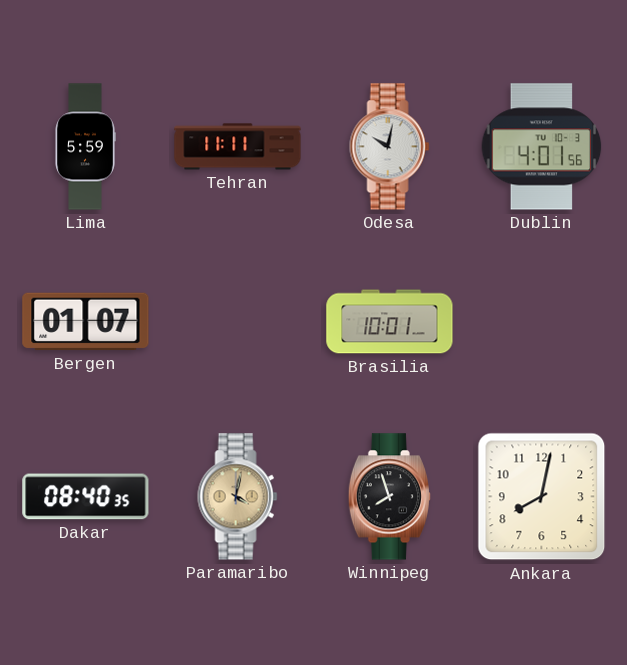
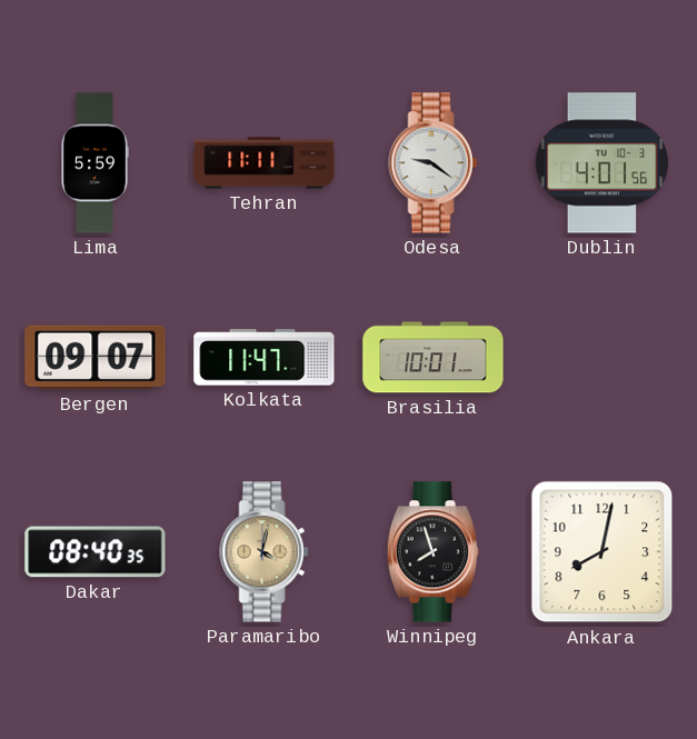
Odesa: 10:02 -> 9:21 (434, 163)
Bergen: 01:07 -> 09:07 (96, 358)
Kolkata: none -> 11:47 (265, 358)
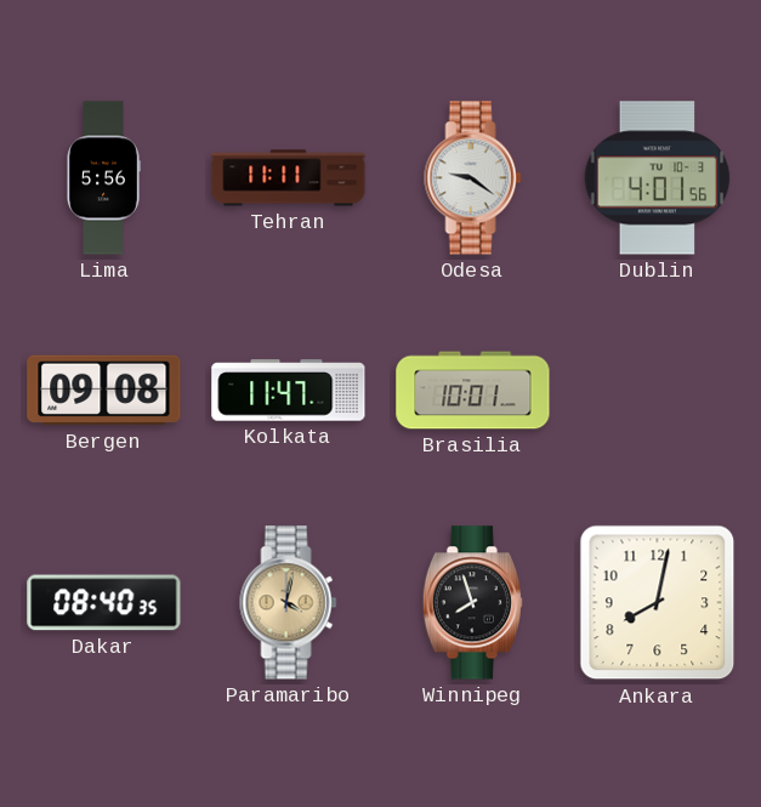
Lima: 5:59 -> 5:56 (103, 178)
Bergen: 09:07 -> 09:08 (104, 391)
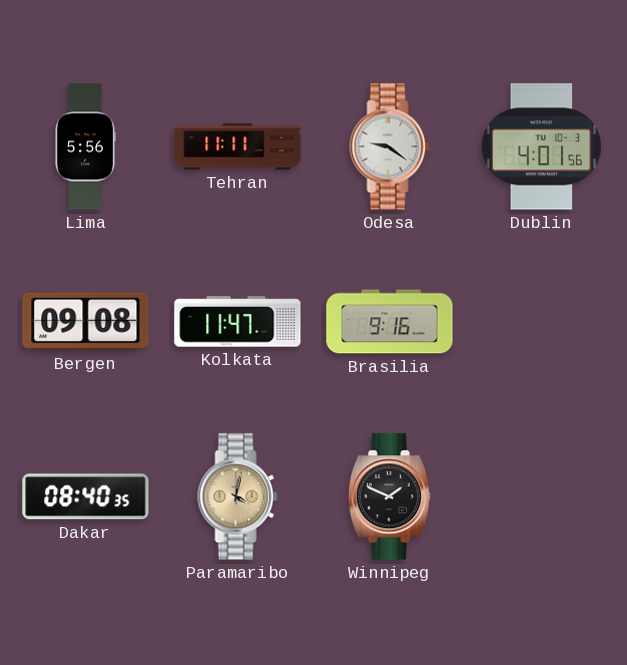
Brasilia: 10:01 -> 9:16 (390, 322)
Winnipeg: 7:57 -> 1:49 (389, 497)
Ankara: 8:02 -> none (658, 603)
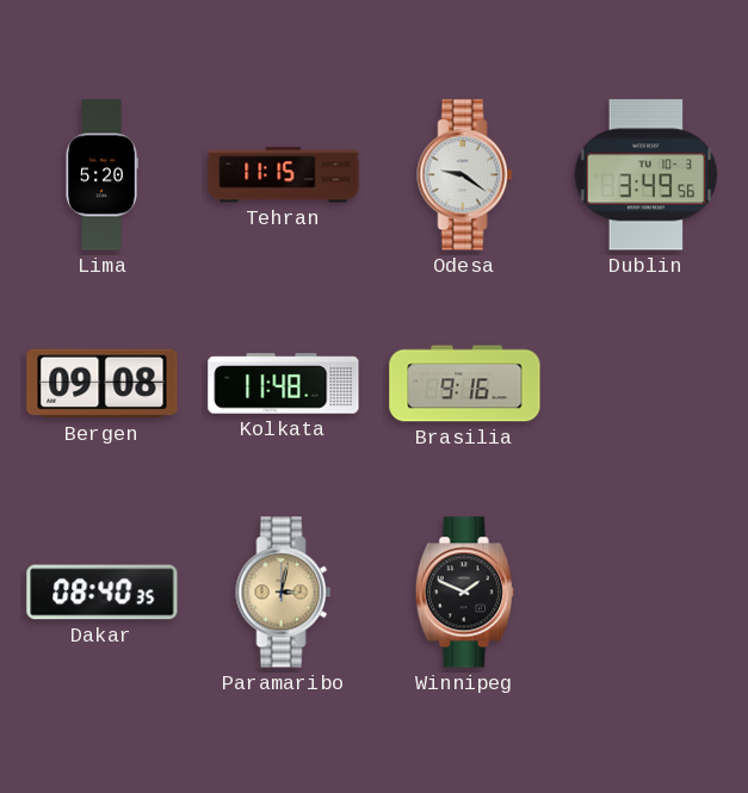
Lima: 5:56 -> 5:20 (101, 175)
Tehran: 11:11 -> 11:15 (284, 175)
Dublin: 4:01 -> 3:49 (647, 175)
Kolkata: 11:47 -> 11:48 (284, 384)
Paramaribo: 4:02 -> 3:02 (284, 593)
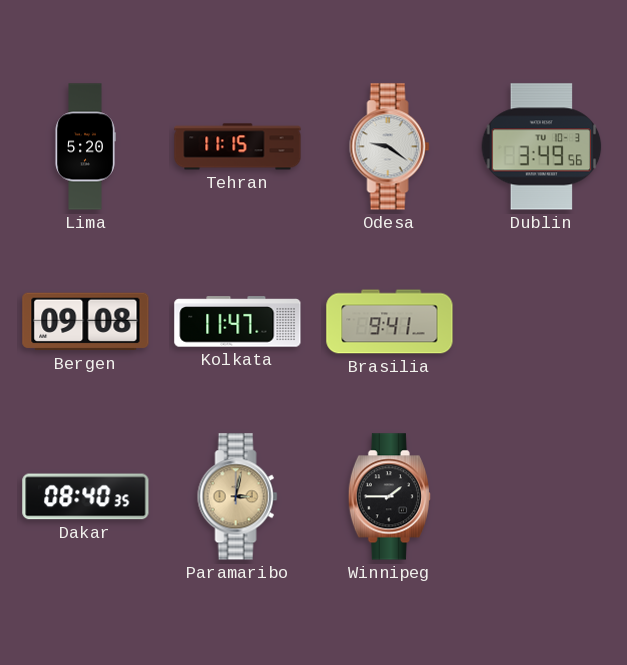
Kolkata: 11:48 -> 11:47 (238, 322)
Brasilia: 9:16 -> 9:41 (390, 322)
Winnipeg: 1:49 -> 1:45 (389, 497)
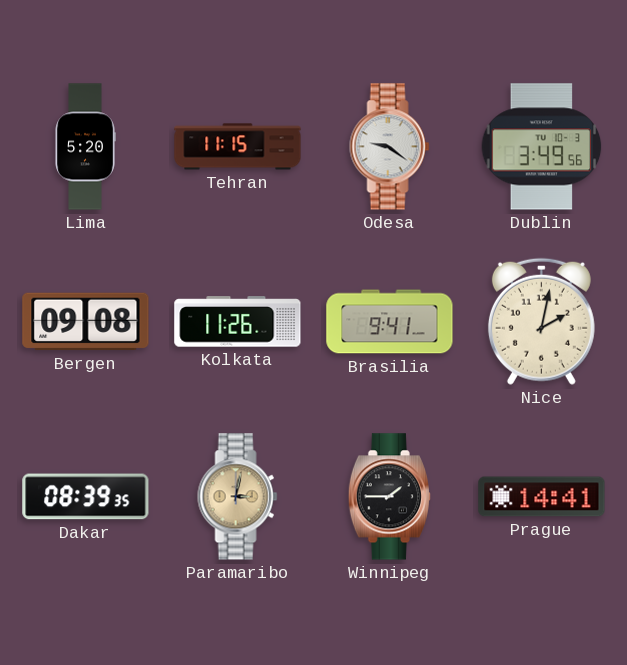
Kolkata: 11:47 -> 11:26 (238, 322)
Nice: none -> 2:02 (541, 321)
Dakar: 08:40 -> 08:39 (86, 497)
Prague: none -> 14:41 (542, 497)
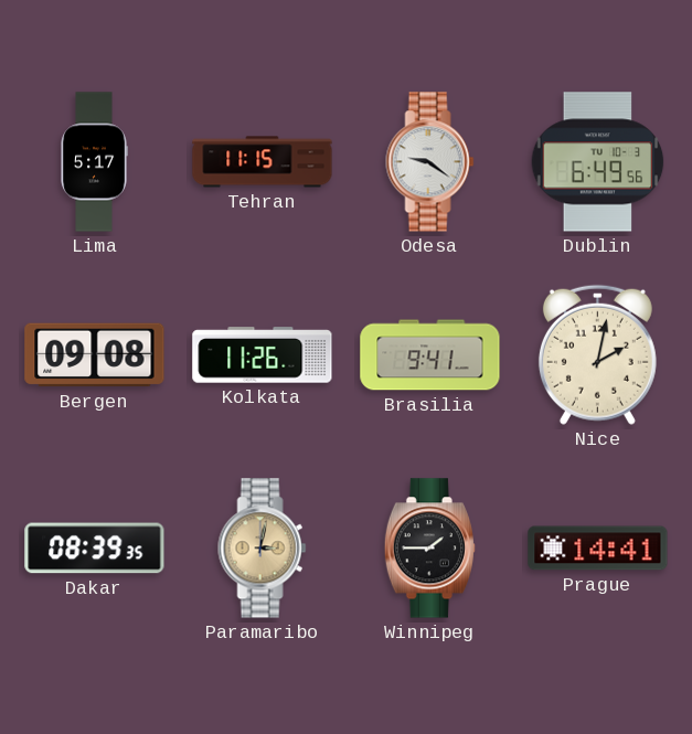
Lima: 5:20 -> 5:17 (94, 162)
Dublin: 3:49 -> 6:49 (598, 162)
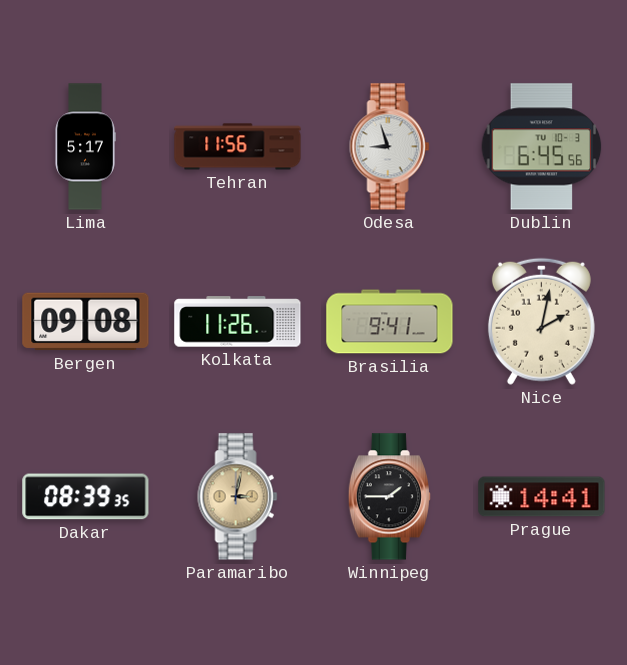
Tehran: 11:15 -> 11:56 (238, 147)
Odesa: 9:21 -> 8:57 (390, 147)
Dublin: 6:49 -> 6:45 (542, 147)
